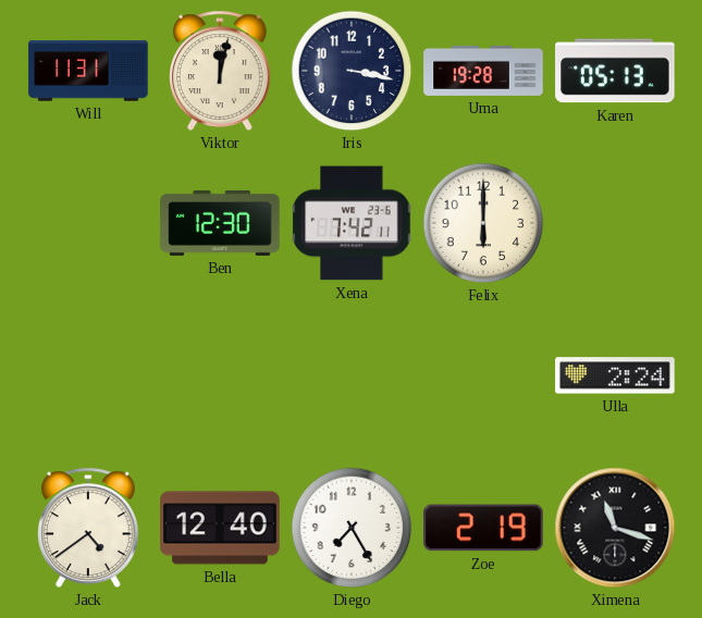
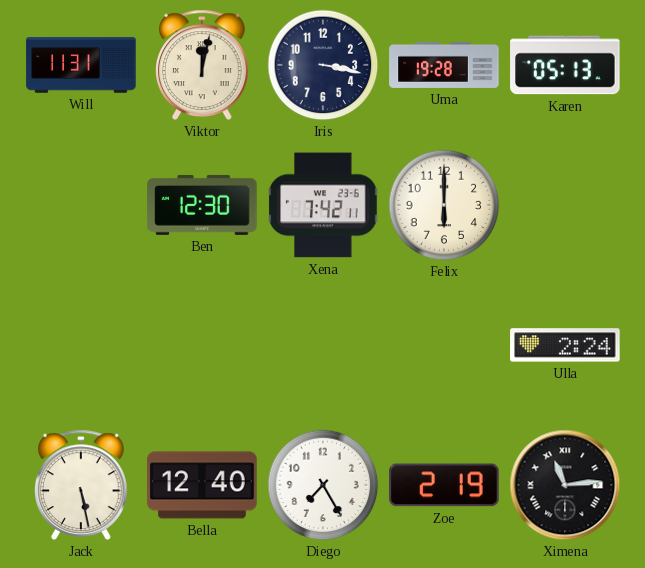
Jack: 4:39 -> 5:28 (82, 485)
Ximena: 11:18 -> 11:14 (565, 485)
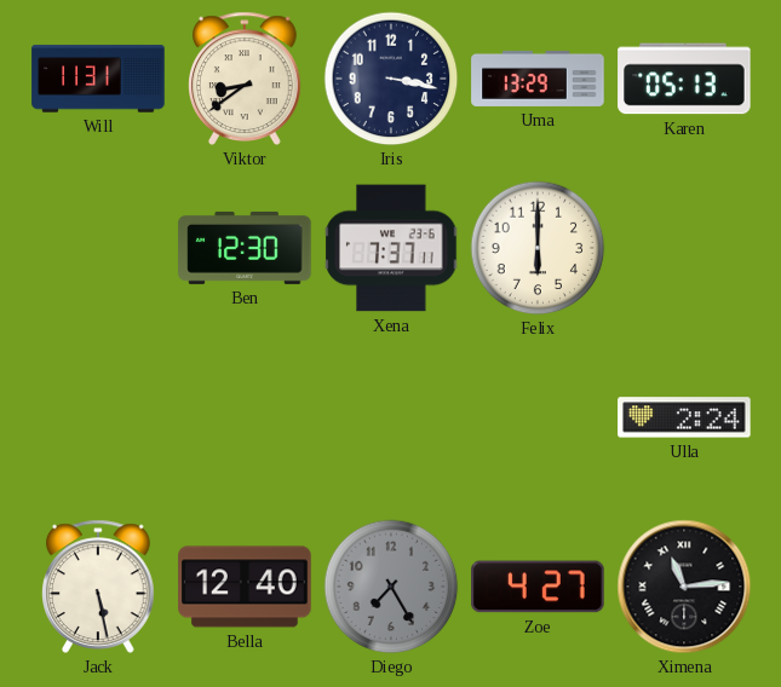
Viktor: 12:02 -> 8:39 (246, 79)
Uma: 19:28 -> 13:29 (538, 79)
Xena: 7:42 -> 7:37 (391, 248)
Diego dial: white -> grey (391, 587)
Zoe: 2:19 -> 4:27 (538, 587)
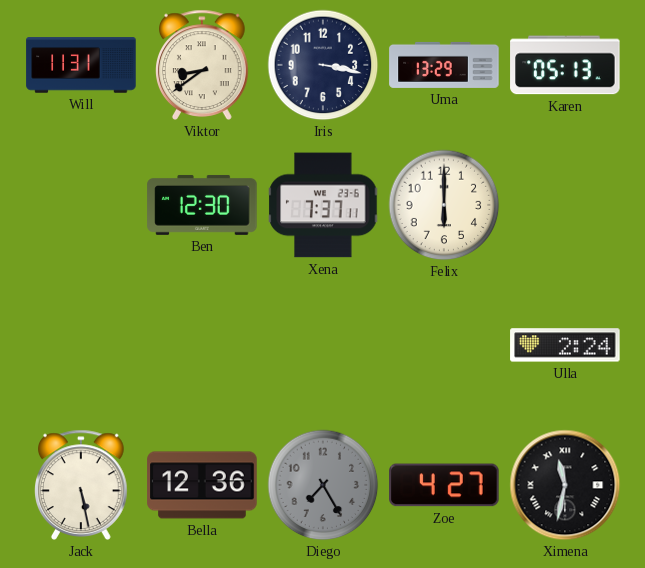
Bella: 12:40 -> 12:36 (202, 485)
Ximena: 11:14 -> 11:32 (565, 485)
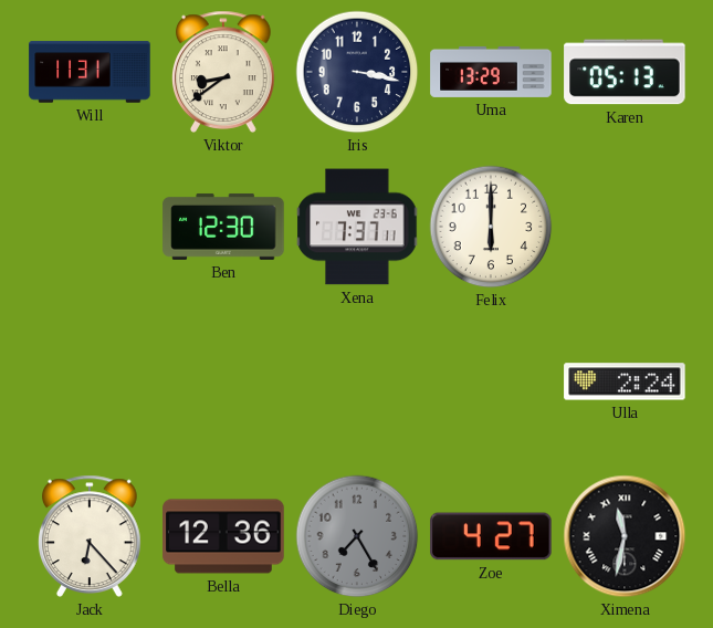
Jack: 5:28 -> 6:23 (91, 536)
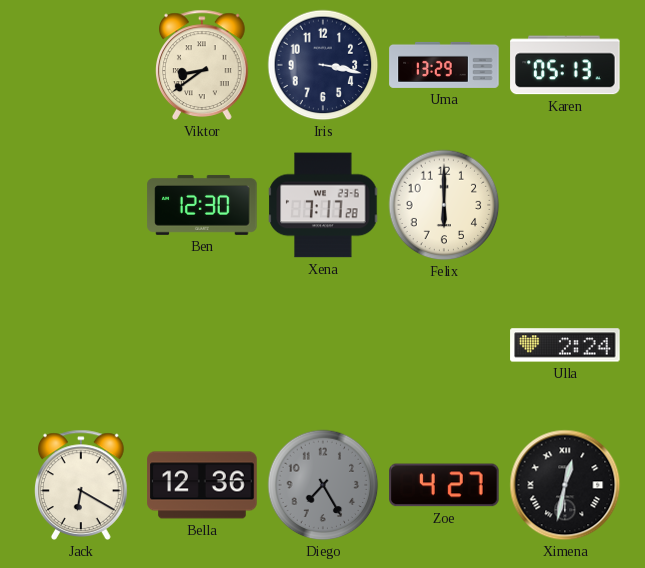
Will: 11:31 -> none (90, 72)
Xena: 7:37 -> 7:17 (323, 205)
Jack: 6:23 -> 6:20 (82, 485)
Ximena: 11:32 -> 12:32 (565, 485)
